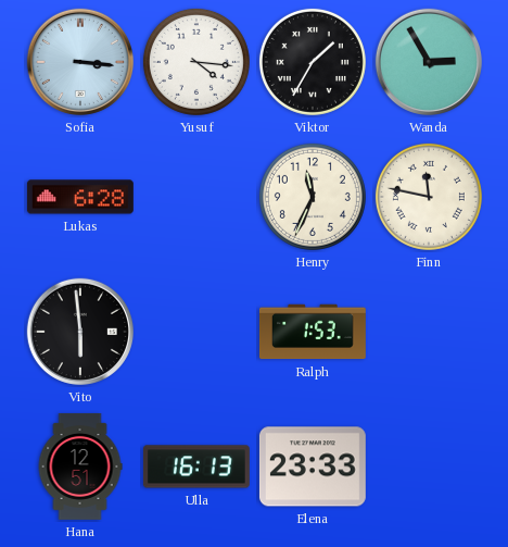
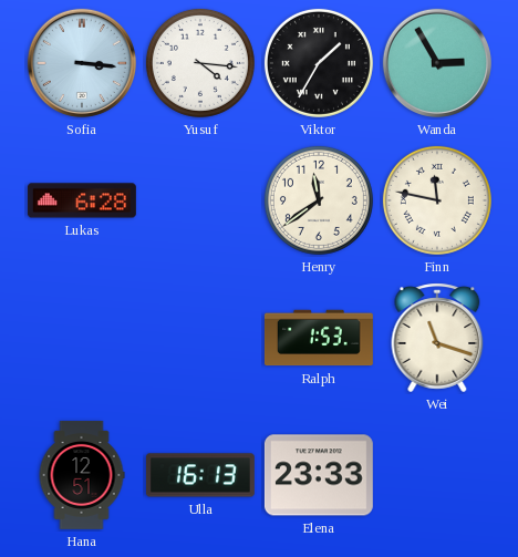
Henry: 11:34 -> 11:39 (319, 200)
Vito: 5:59 -> none (80, 332)
Wei: none -> 11:18 (437, 338)
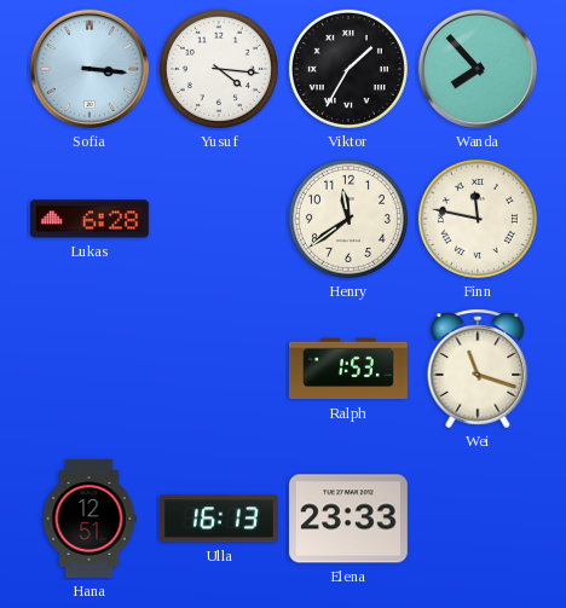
Wanda: 2:55 -> 7:53 (478, 69)
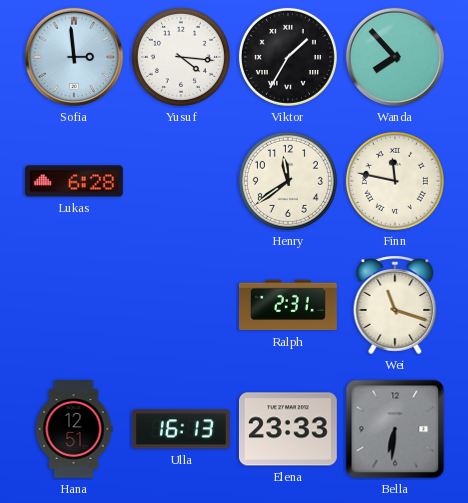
Sofia: 3:16 -> 2:59 (74, 57)
Ralph: 1:53 -> 2:31 (288, 305)
Bella: none -> 6:31 (395, 429)
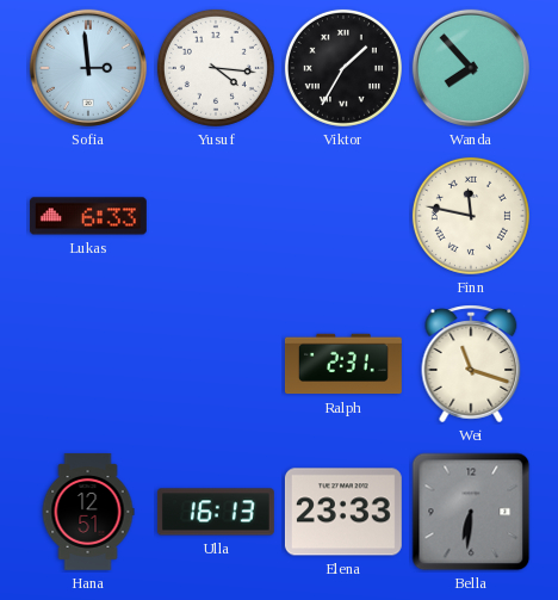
Lukas: 6:28 -> 6:33 (88, 216)
Henry: 11:39 -> none (288, 181)
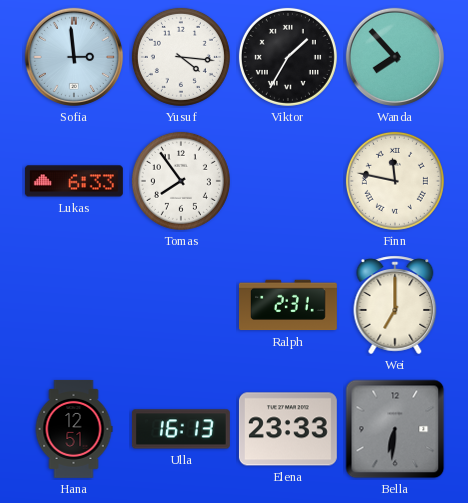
Tomas: none -> 7:54 (181, 181)
Wei: 11:18 -> 7:00 (395, 305)
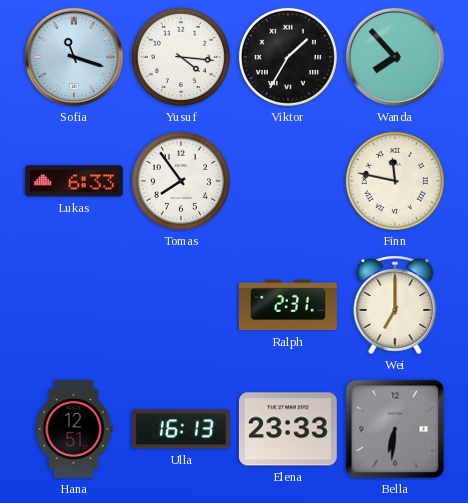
Sofia: 2:59 -> 11:18 (74, 57)
